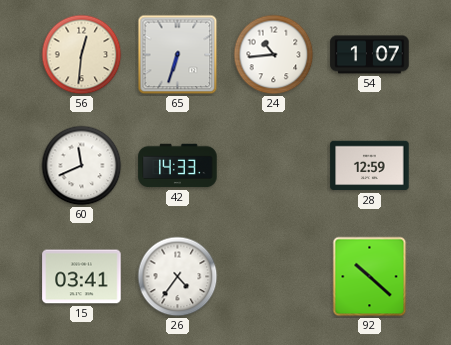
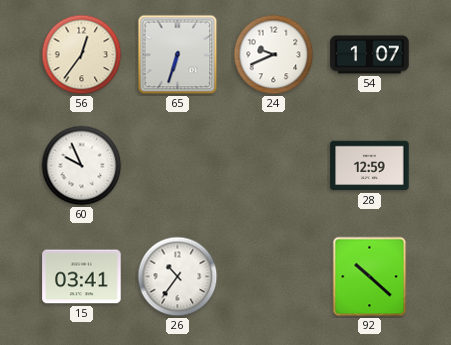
56: 12:31 -> 12:36 (82, 55)
24: 10:44 -> 9:41 (274, 55)
60: 11:41 -> 9:56 (82, 166)
42: 14:33 -> none (178, 166)
26: 4:36 -> 10:36 (178, 277)
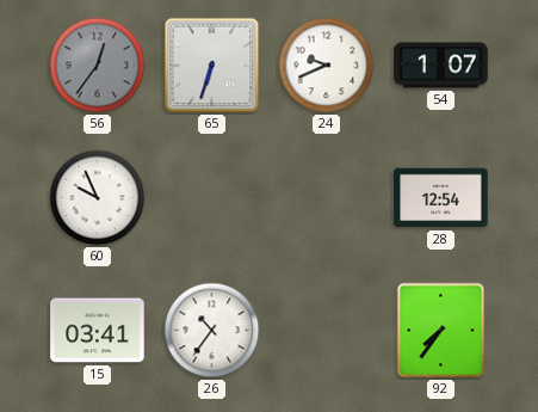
56 dial: cream -> grey (98, 66)
28: 12:59 -> 12:54 (441, 198)
92: 10:22 -> 7:36 (441, 331)
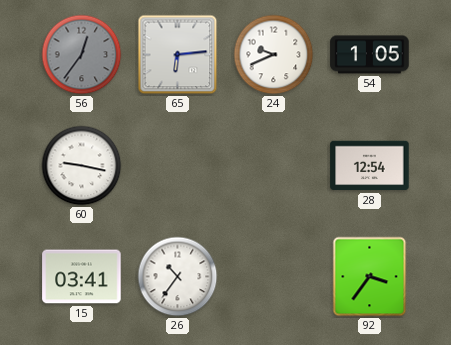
65: 6:33 -> 6:14 (178, 55)
54: 1:07 -> 1:05 (370, 55)
60: 9:56 -> 9:17 (82, 166)
92: 7:36 -> 3:36 (370, 277)
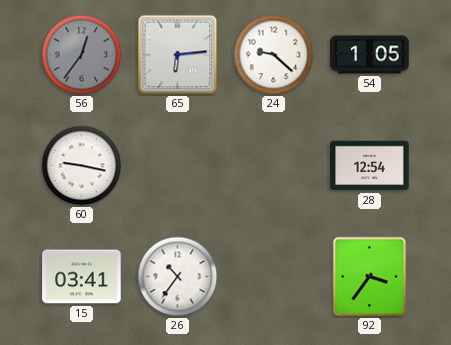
24: 9:41 -> 9:22 (274, 55)
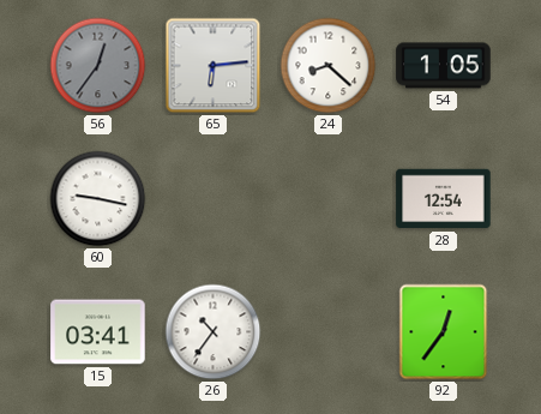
24: 9:22 -> 8:22 (329, 66)
92: 3:36 -> 12:36 (444, 332)
